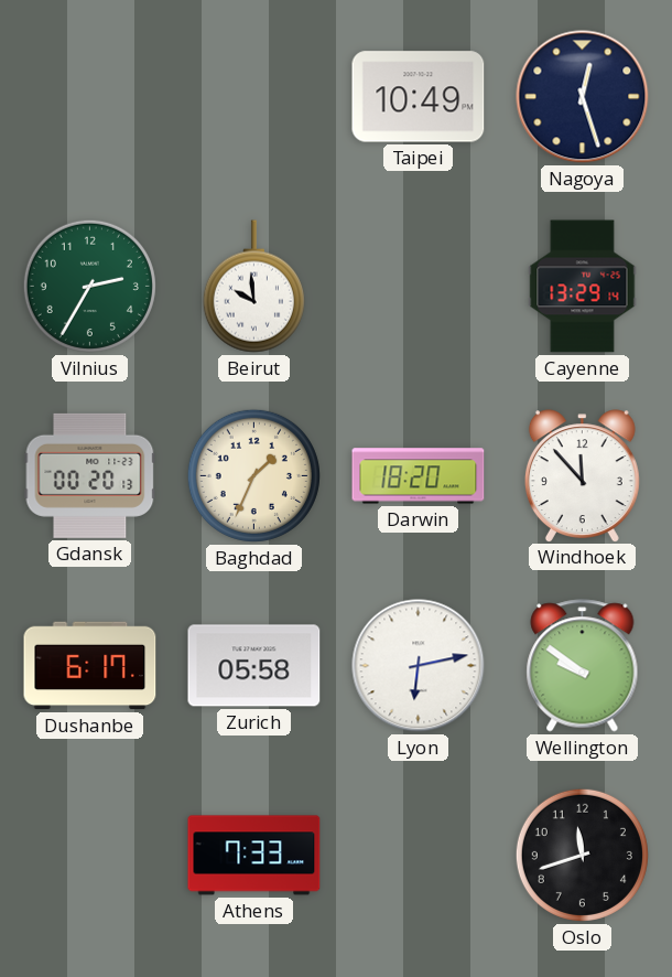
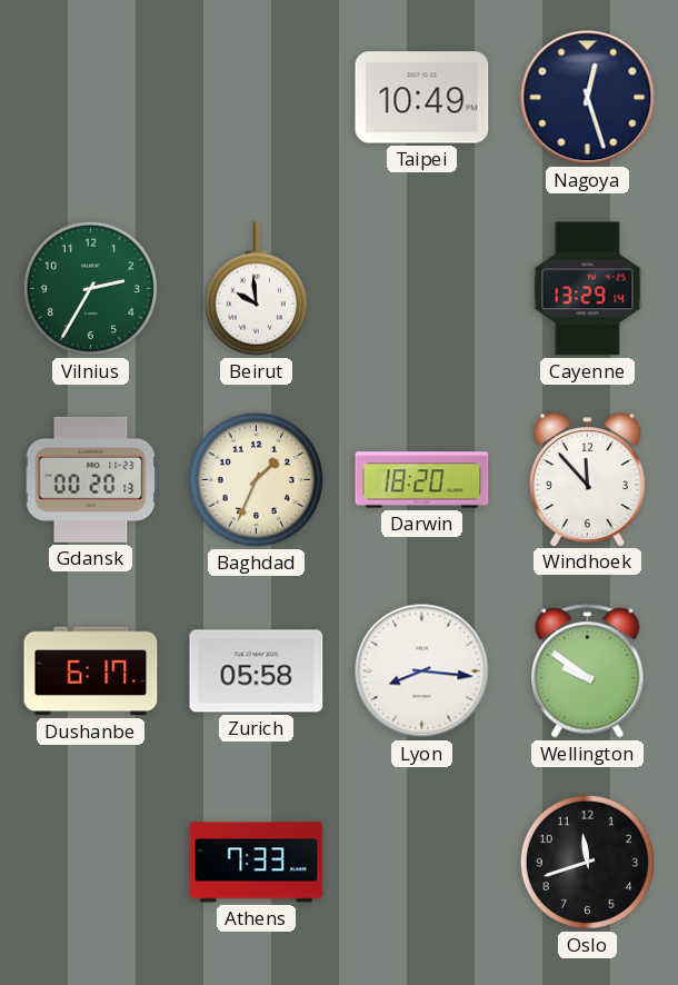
Lyon: 6:13 -> 8:16 (422, 671)
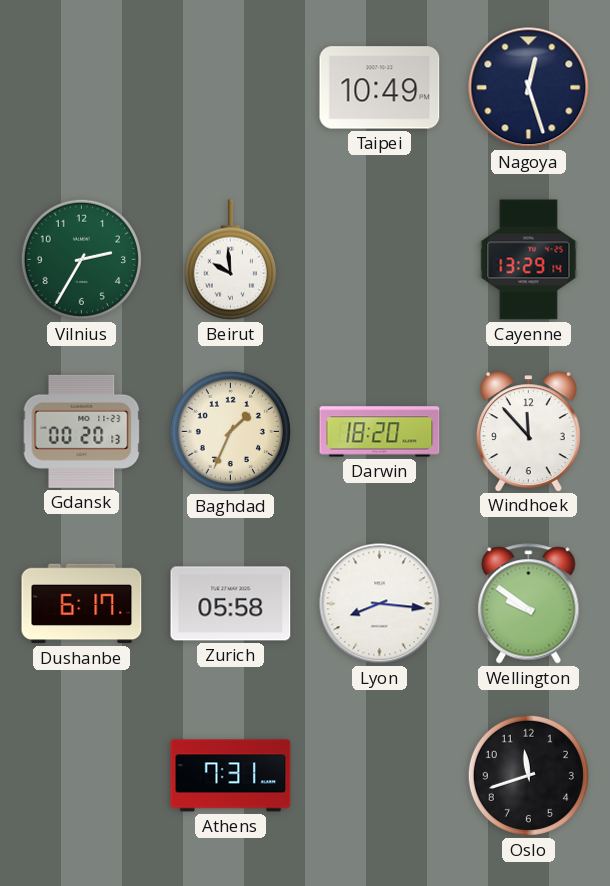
Athens: 7:33 -> 7:31 (231, 776)
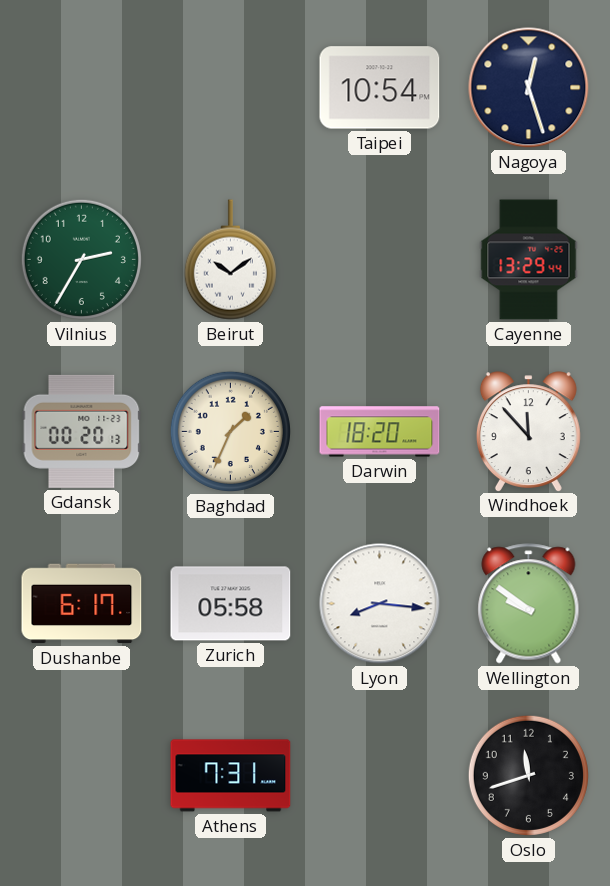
Taipei: 10:49 -> 10:54 (380, 88)
Beirut: 9:59 -> 10:09 (230, 260)
Cayenne: 13:29:14 -> 13:29:44 (529, 260)
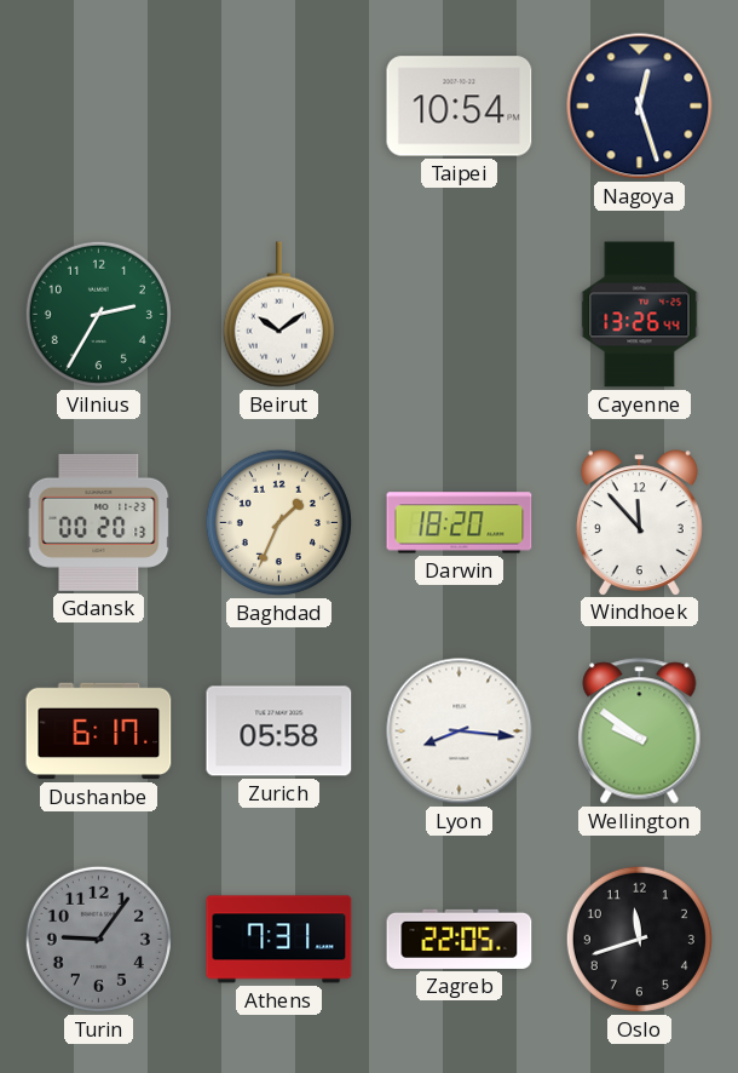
Cayenne: 13:29 -> 13:26 (640, 315)
Turin: none -> 9:06 (98, 939)
Zagreb: none -> 22:05 (460, 939)
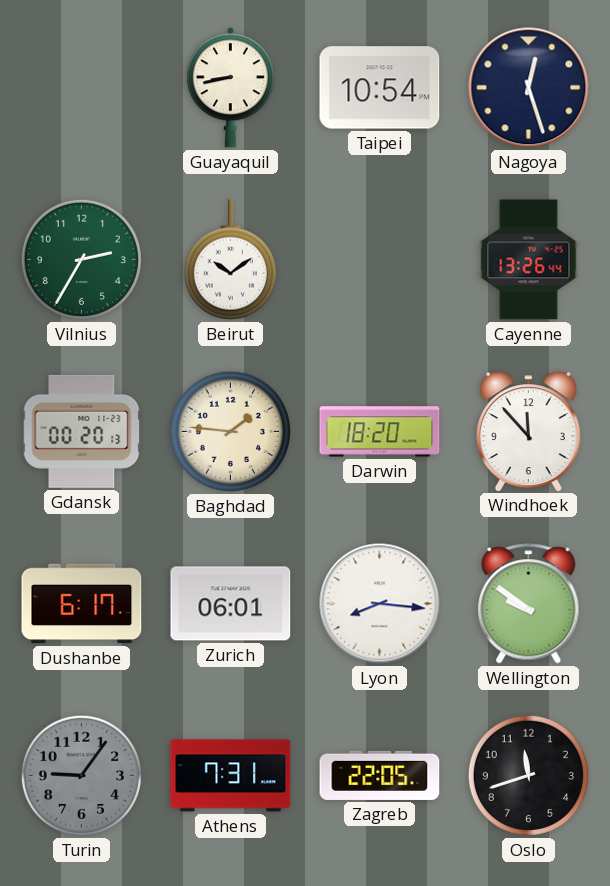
Guayaquil: none -> 8:43 (230, 88)
Baghdad: 1:34 -> 1:46 (230, 431)
Zurich: 05:58 -> 06:01 (231, 604)
